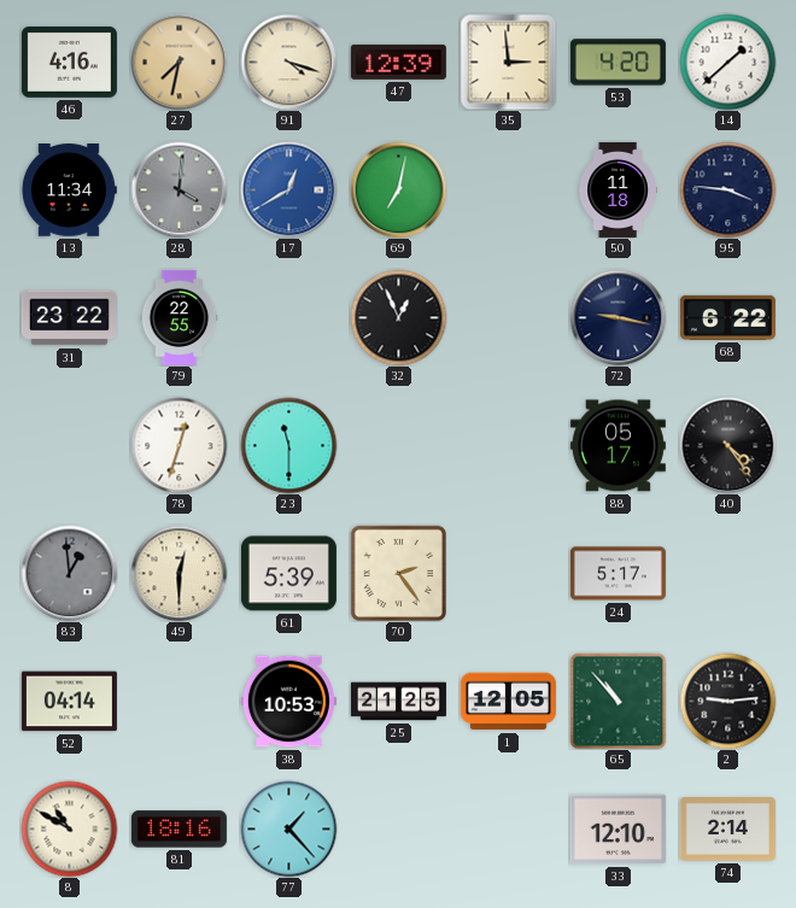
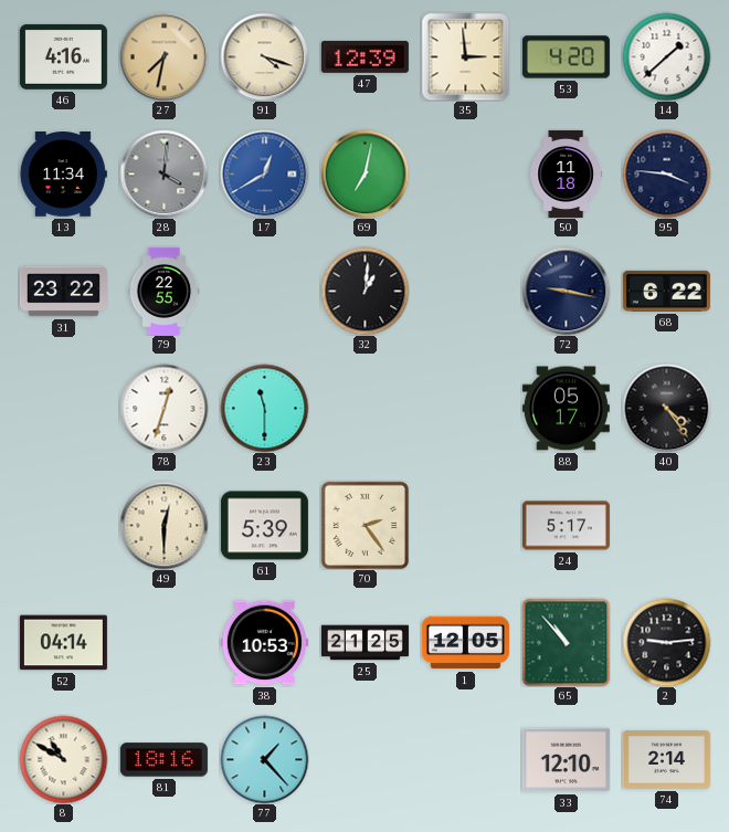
32: 12:56 -> 1:01 (364, 291)
83: 12:59 -> none (69, 573)
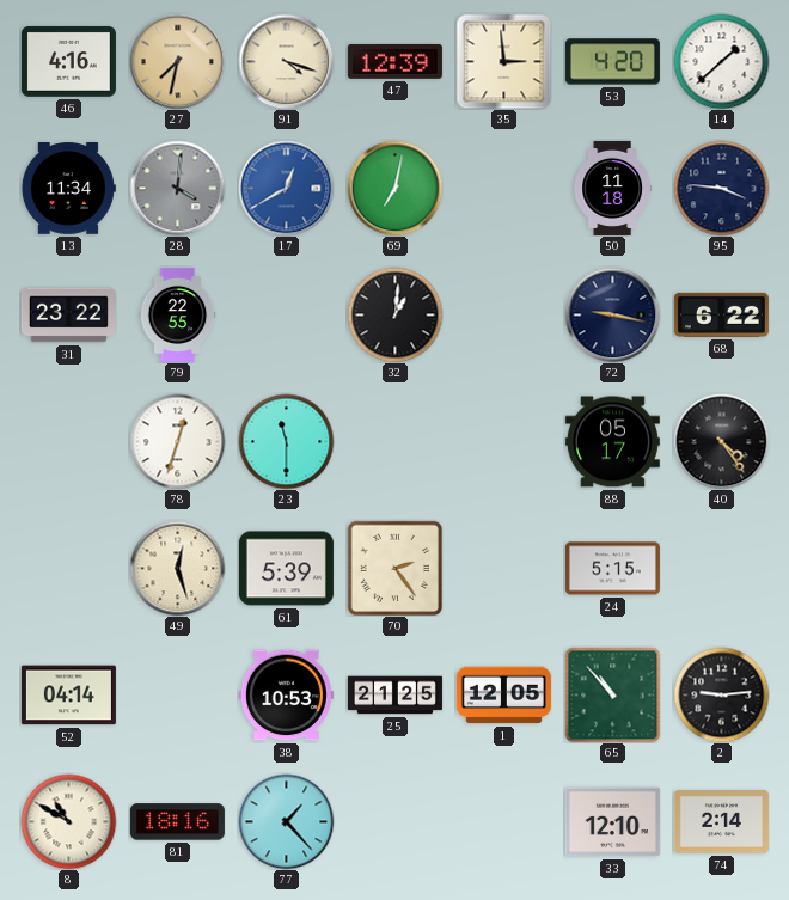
49: 12:30 -> 12:27 (177, 568)
24: 5:17 -> 5:15 (612, 569)
